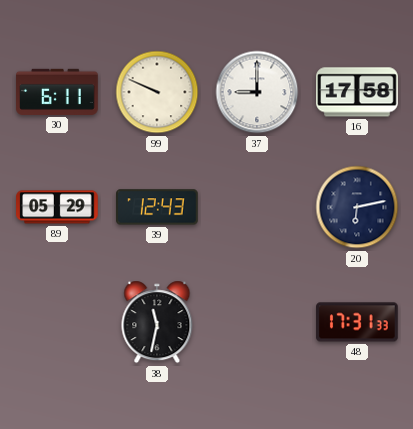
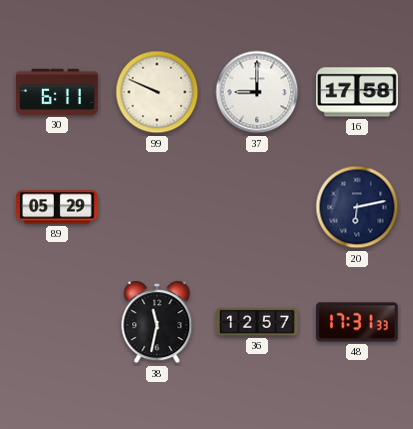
39: 12:43 -> none (157, 207)
36: none -> 12:57 (257, 322)
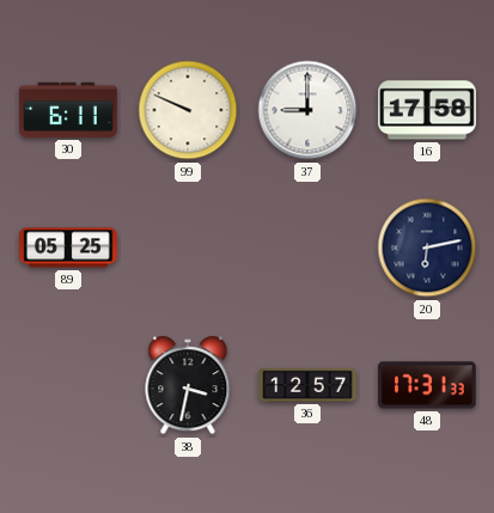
89: 05:29 -> 05:25 (68, 248)
38: 11:32 -> 3:32 (188, 385)
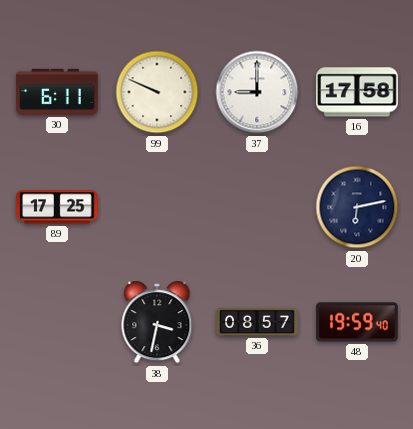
89: 05:25 -> 17:25 (57, 207)
36: 12:57 -> 08:57 (257, 322)
48: 17:31 -> 19:59 (357, 322)
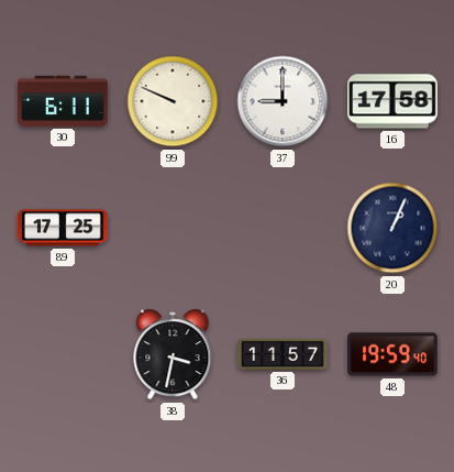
20: 6:13 -> 1:04 (392, 228)
36: 08:57 -> 11:57 (283, 354)
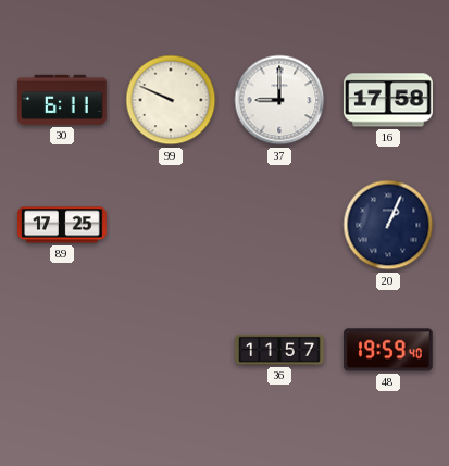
38: 3:32 -> none (173, 354)
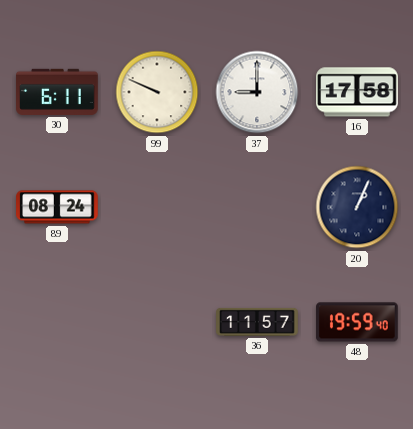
89: 17:25 -> 08:24 (57, 207)
